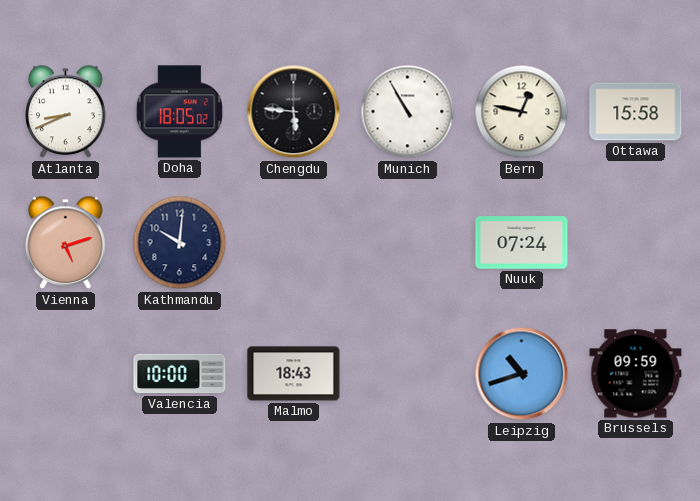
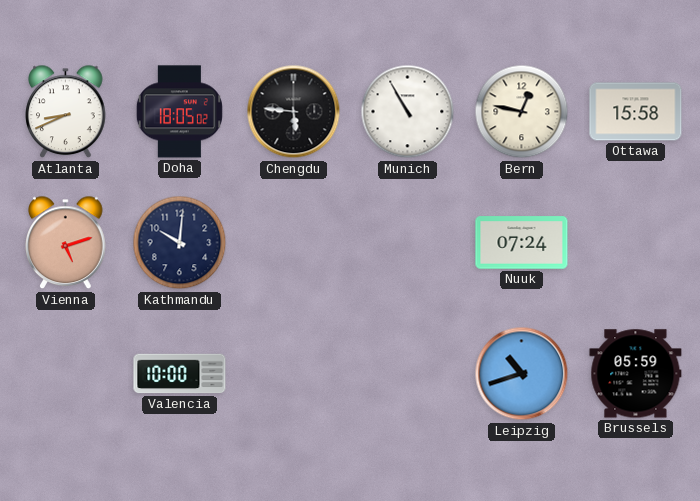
Malmo: 18:43 -> none (294, 374)
Brussels: 09:59 -> 05:59 (636, 374)
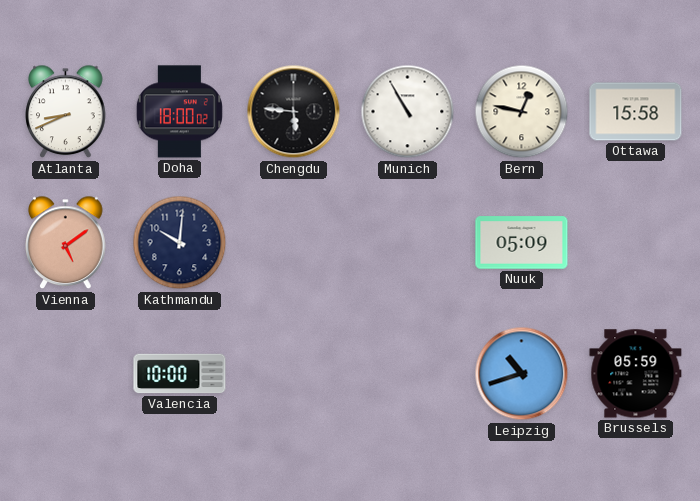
Doha: 18:05 -> 18:00 (179, 112)
Vienna: 5:12 -> 5:09 (66, 243)
Nuuk: 07:24 -> 05:09 (522, 243)
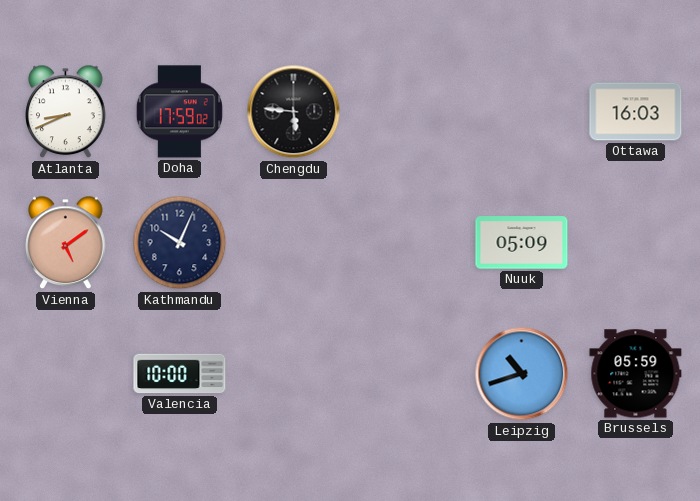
Doha: 18:00 -> 17:59 (179, 112)
Munich: 10:55 -> none (408, 112)
Bern: 12:47 -> none (522, 112)
Ottawa: 15:58 -> 16:03 (636, 112)
Kathmandu: 10:01 -> 10:04 (180, 243)
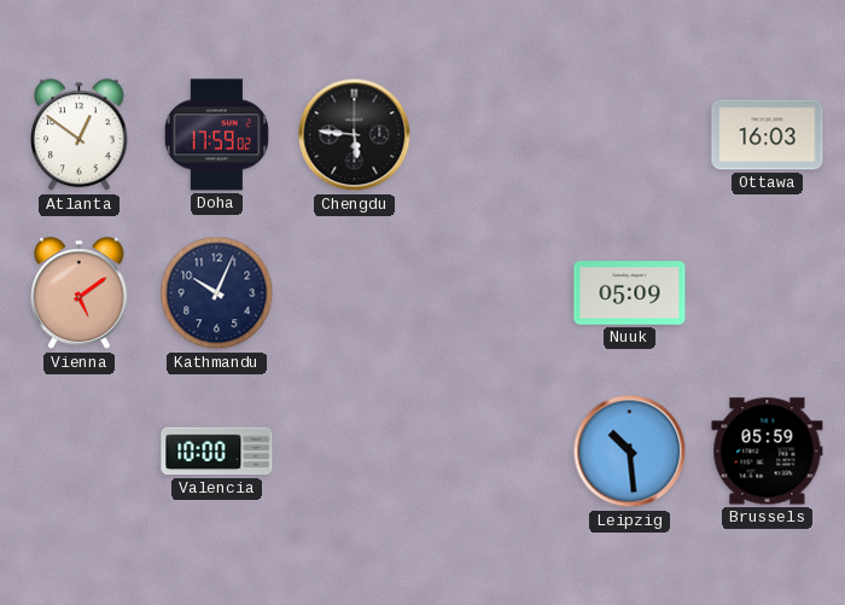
Atlanta: 8:41 -> 12:51 (80, 135)
Leipzig: 10:42 -> 10:29 (630, 452)
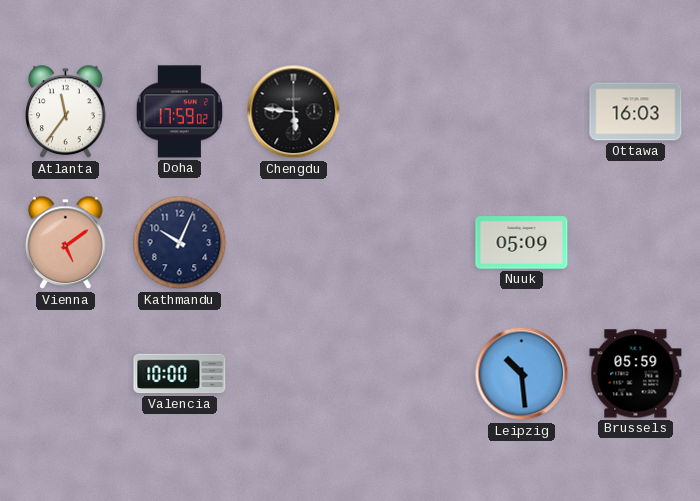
Atlanta: 12:51 -> 11:36 (66, 112)
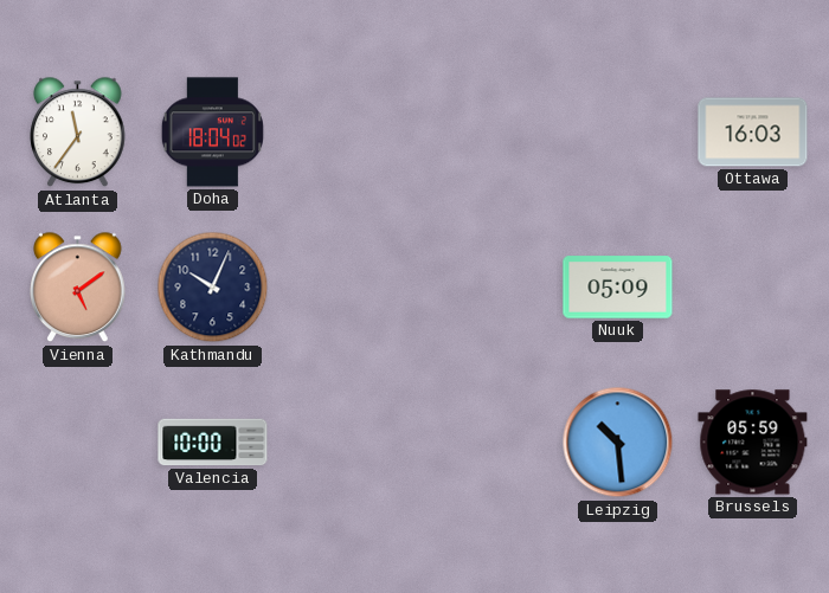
Doha: 17:59 -> 18:04 (212, 133)
Chengdu: 5:46 -> none (294, 112)
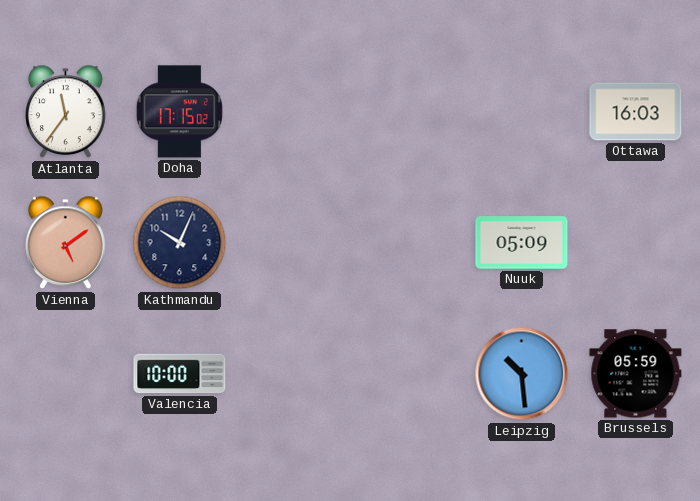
Doha: 18:04 -> 17:15 (179, 112)
